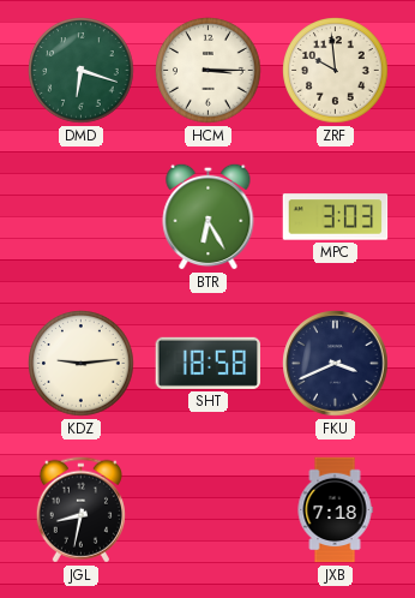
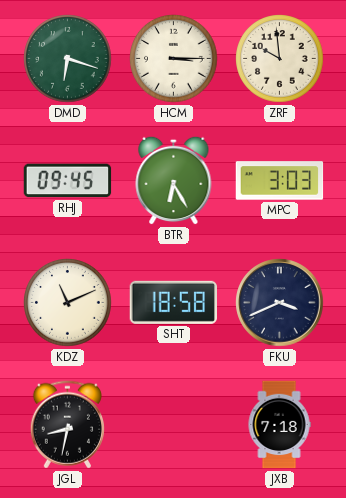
RHJ: none -> 09:45 (68, 181)
KDZ: 9:14 -> 11:11 (68, 303)
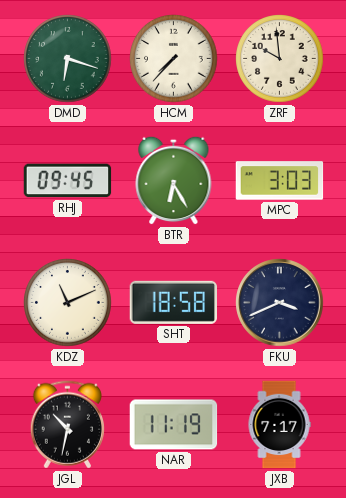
HCM: 3:15 -> 7:37 (174, 59)
JGL: 8:32 -> 10:32 (67, 425)
NAR: none -> 11:19 (174, 425)
JXB: 7:18 -> 7:17 (279, 425)
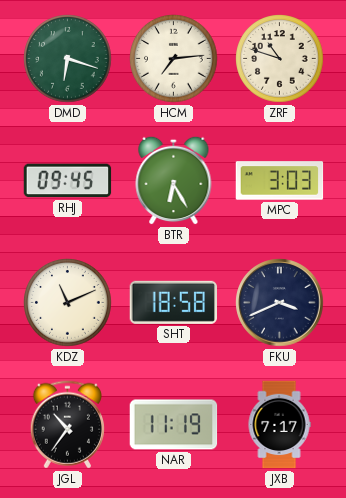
HCM: 7:37 -> 7:14 (174, 59)
ZRF: 9:59 -> 10:48 (280, 59)
JGL: 10:32 -> 10:36 (67, 425)
